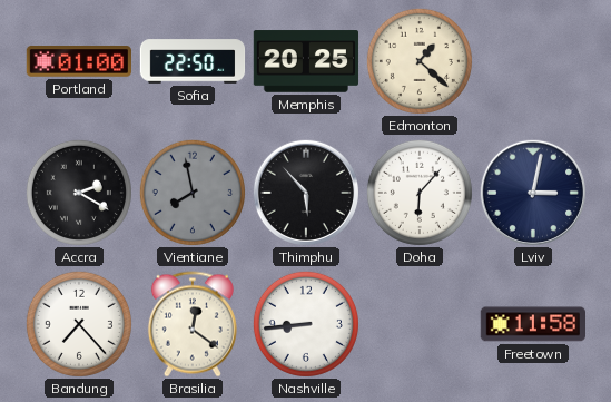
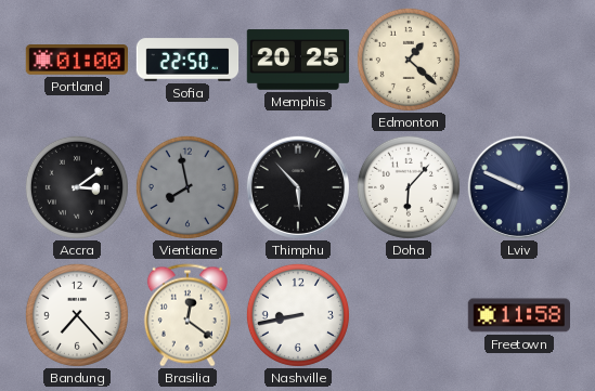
Accra: 2:20 -> 3:09 (77, 187)
Lviv: 3:02 -> 9:49 (518, 186)
Nashville: 8:44 -> 8:43 (298, 315)
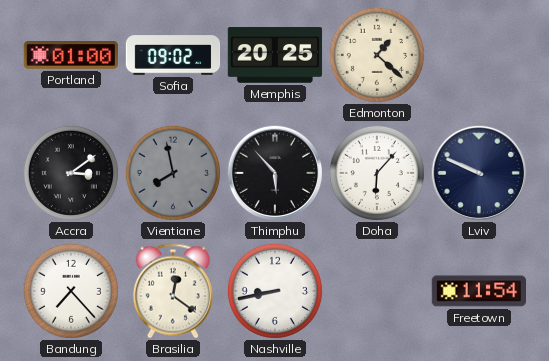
Sofia: 22:50 -> 09:02 (173, 55)
Freetown: 11:58 -> 11:54 (478, 291)
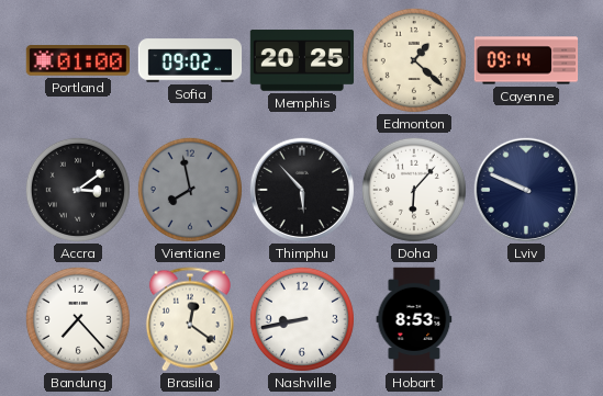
Cayenne: none -> 09:14 (526, 60)
Hobart: none -> 8:53 (414, 319)
Freetown: 11:54 -> none (478, 291)
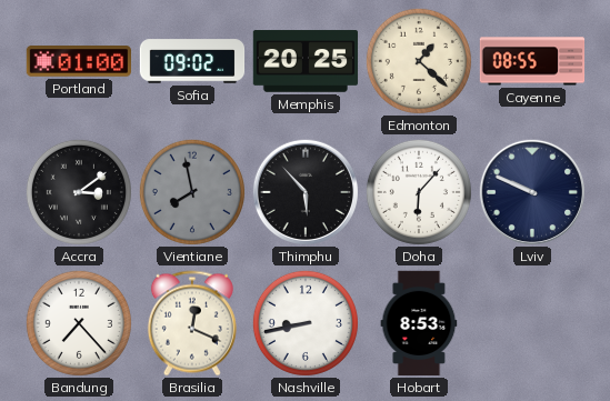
Cayenne: 09:14 -> 08:55 (532, 61)
Brasilia: 12:21 -> 12:19 (192, 323)
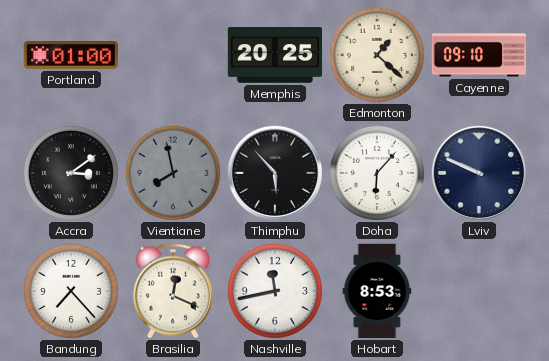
Sofia: 09:02 -> none (192, 61)
Cayenne: 08:55 -> 09:10 (479, 55)
Nashville: 8:43 -> 11:43 (275, 291)
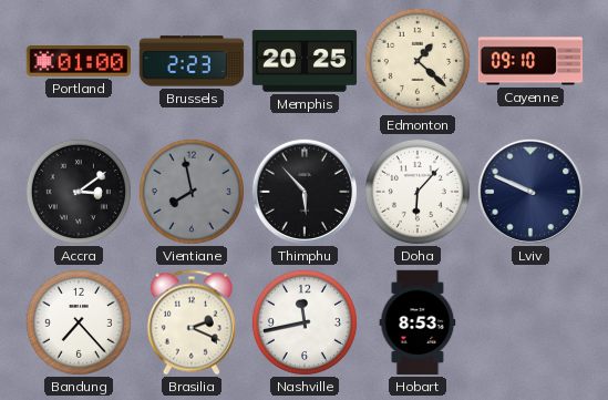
Brussels: none -> 2:23 (192, 61)
Brasilia: 12:19 -> 2:19 (192, 322)
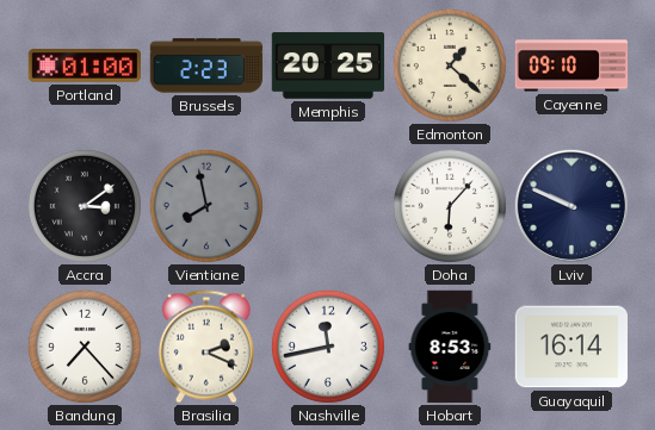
Thimphu: 5:53 -> none (303, 191)
Guayaquil: none -> 16:14 (570, 347)
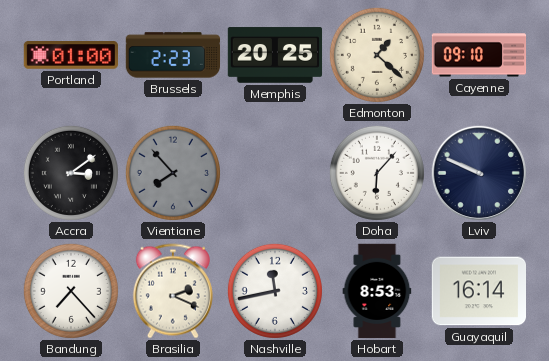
Vientiane: 7:58 -> 7:53 (173, 173)
